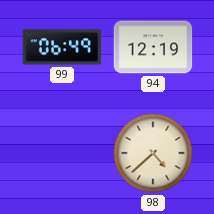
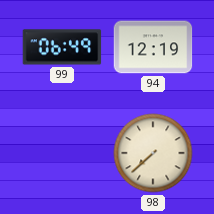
98: 4:38 -> 7:38 (153, 153)
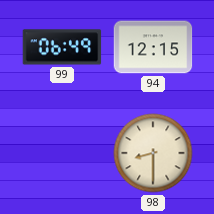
94: 12:19 -> 12:15 (153, 47)
98: 7:38 -> 8:30 (153, 153)
